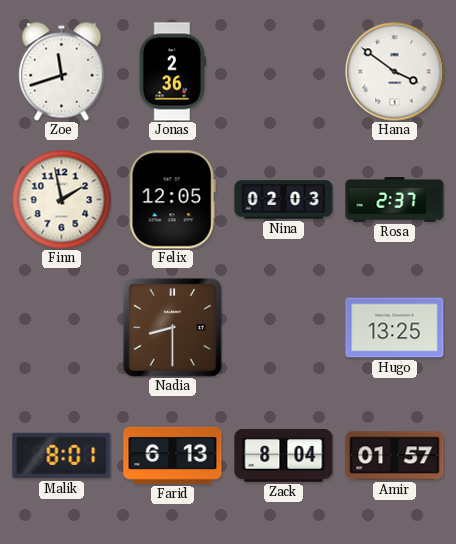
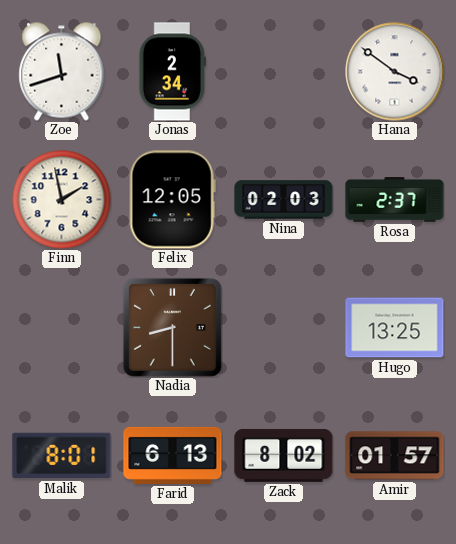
Jonas: 2:36 -> 2:34 (172, 72)
Zack: 8:04 -> 8:02 (284, 455)
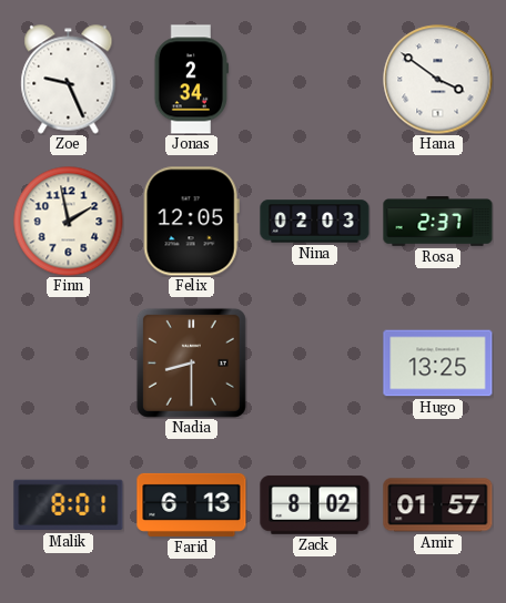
Zoe: 11:42 -> 9:26 (69, 80)
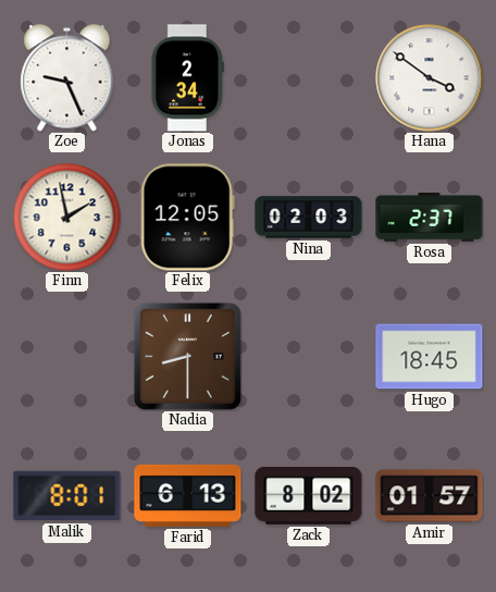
Hugo: 13:25 -> 18:45 (430, 357)
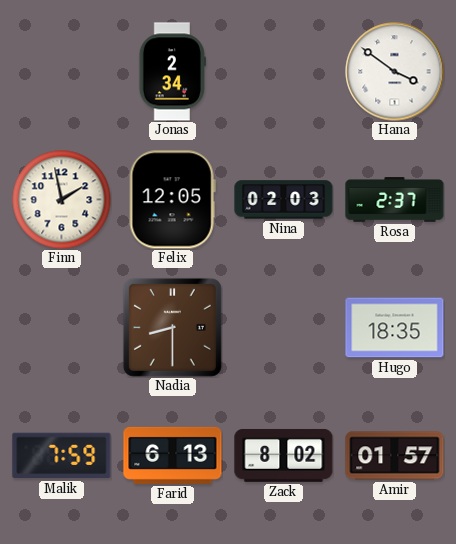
Zoe: 9:26 -> none (67, 78)
Hugo: 18:45 -> 18:35 (395, 328)
Malik: 8:01 -> 7:59 (62, 456)
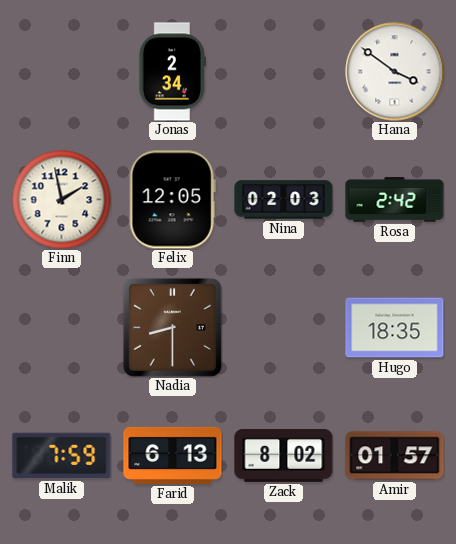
Rosa: 2:37 -> 2:42 (395, 200)
